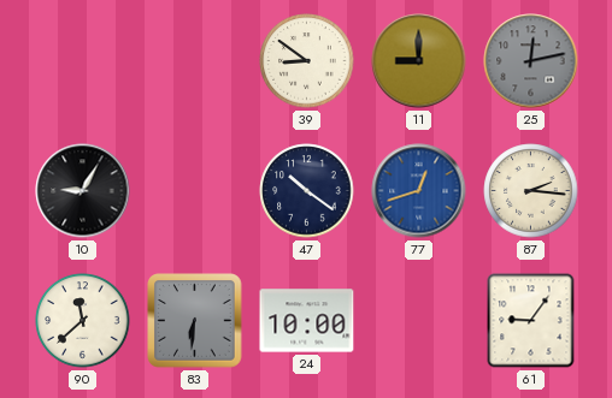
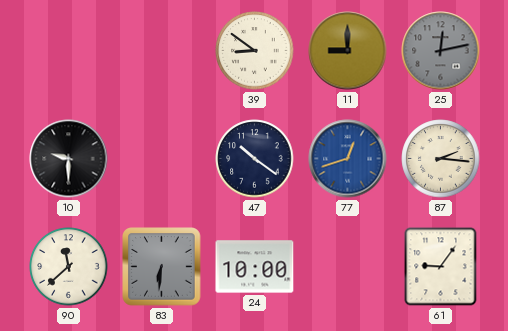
10: 9:05 -> 9:30 (69, 159)
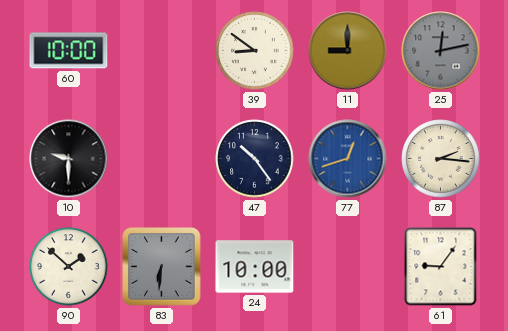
60: none -> 10:00 (69, 51)
47: 10:21 -> 10:24 (255, 159)
90: 11:38 -> 1:52 (69, 267)
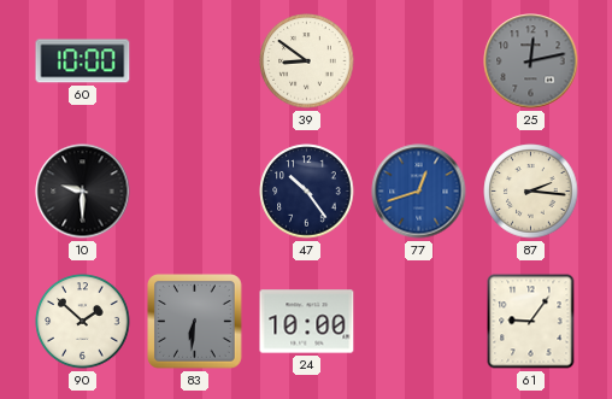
11: 9:00 -> none (348, 51)
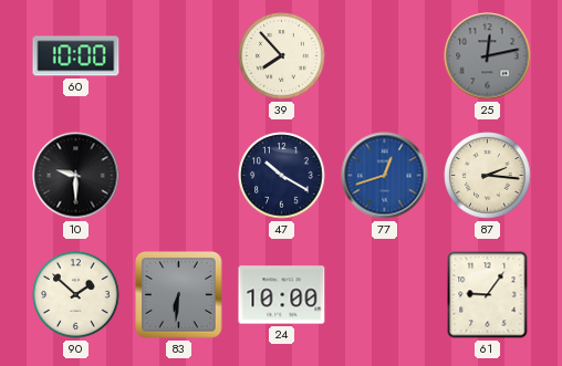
39: 8:51 -> 7:53 (282, 56)
47: 10:24 -> 10:20 (282, 176)
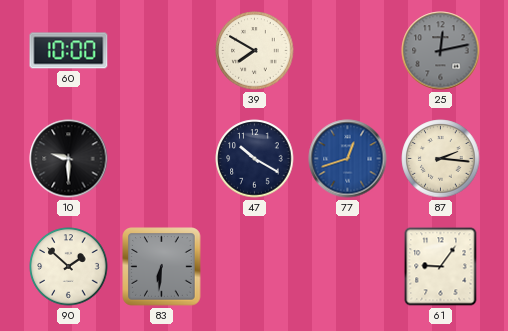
39: 7:53 -> 7:50 (255, 51)
24: 10:00 -> none (282, 295)
